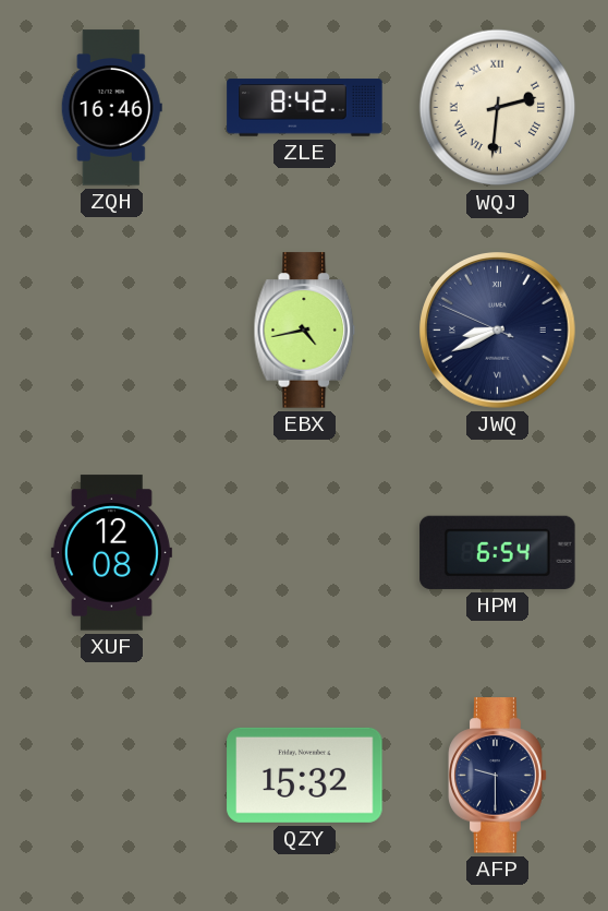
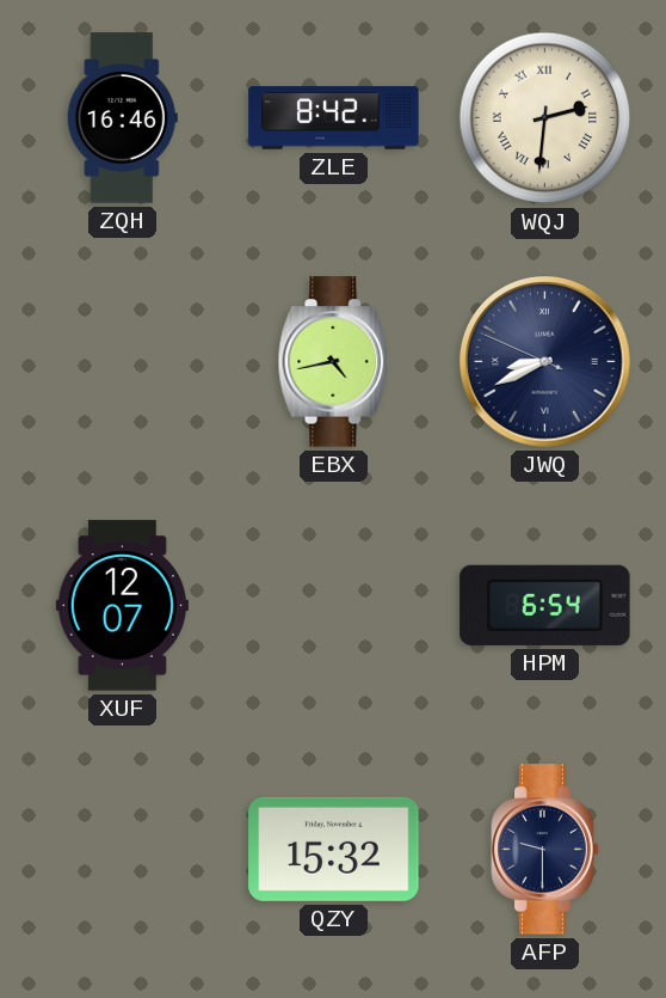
XUF: 12:08 -> 12:07 (122, 606)
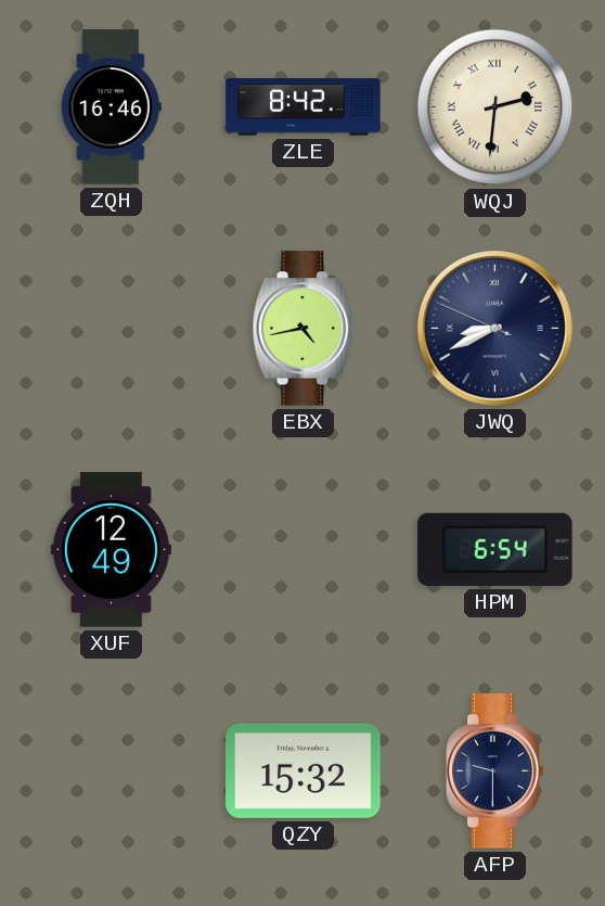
XUF: 12:07 -> 12:49 (111, 550)
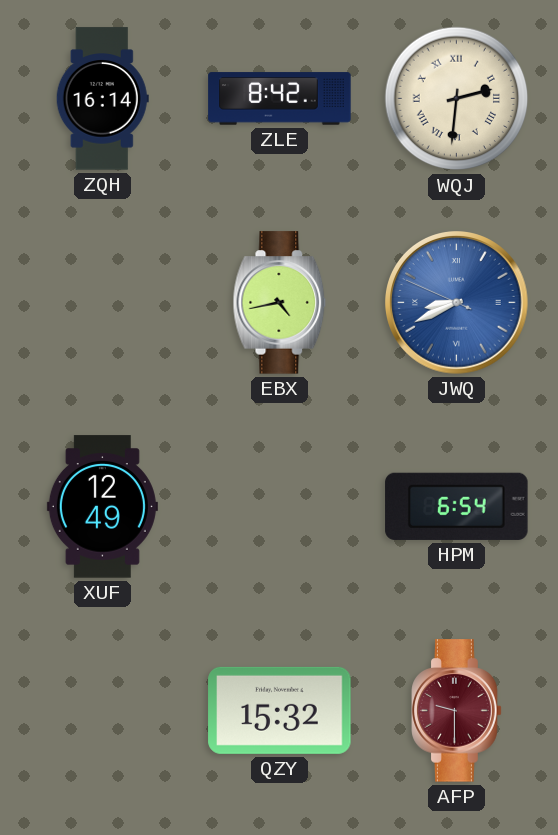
ZQH: 16:46 -> 16:14 (102, 99)
JWQ dial: navy -> blue (457, 303)
AFP dial: navy -> burgundy (457, 711)
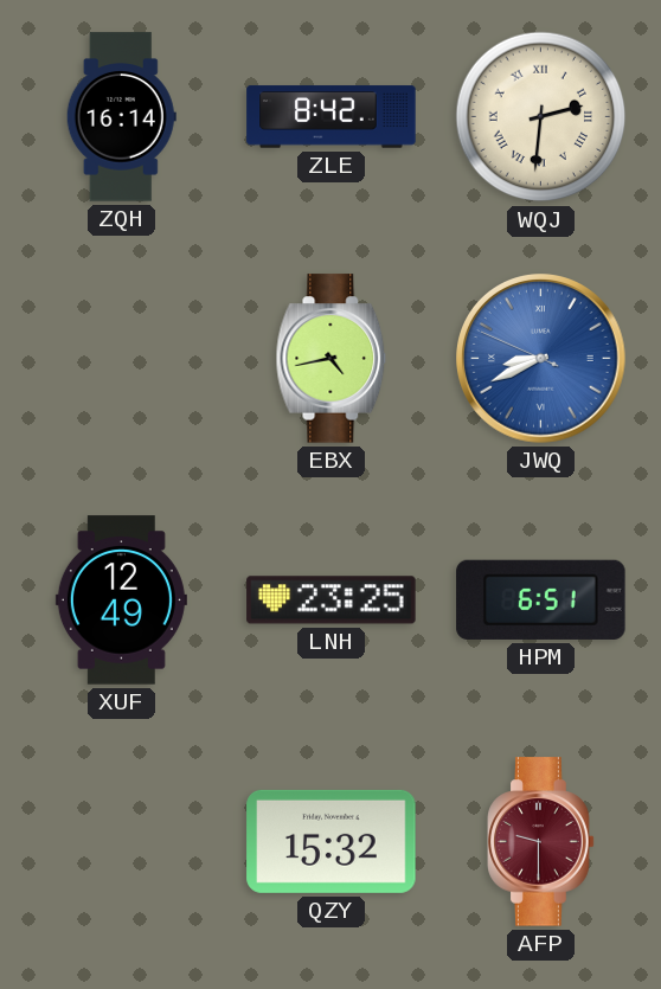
LNH: none -> 23:25 (332, 601)
HPM: 6:54 -> 6:51 (541, 599)
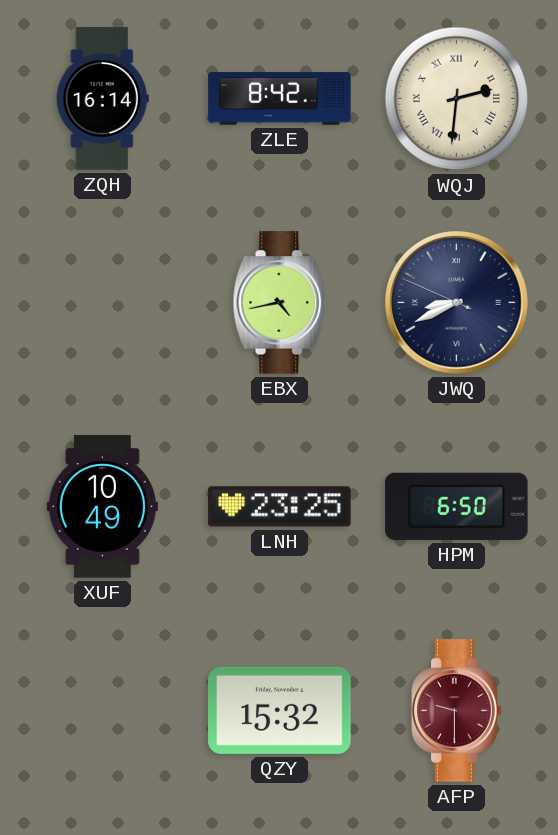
JWQ dial: blue -> navy (457, 303)
XUF: 12:49 -> 10:49 (102, 507)
HPM: 6:51 -> 6:50 (457, 506)
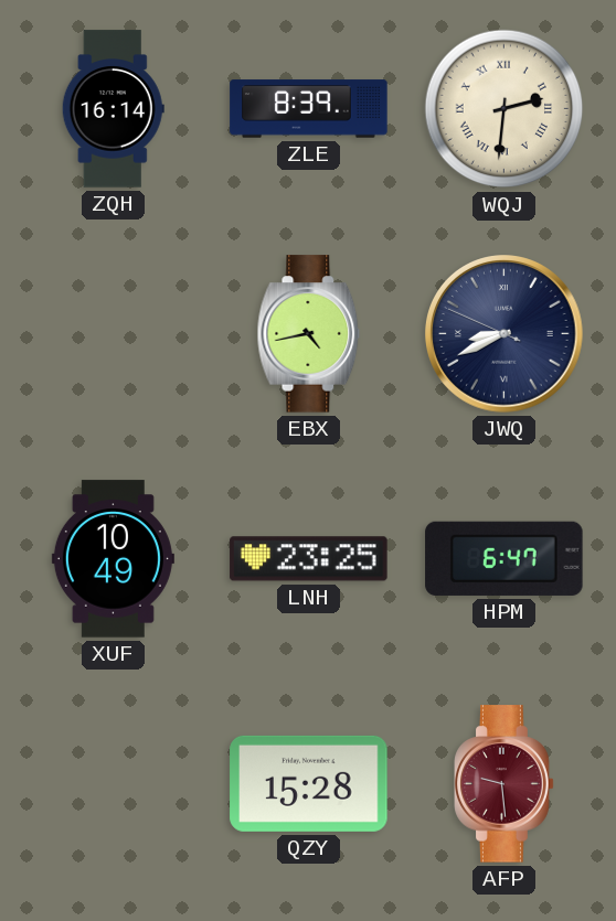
ZLE: 8:42 -> 8:39 (309, 109)
HPM: 6:50 -> 6:47 (505, 558)
QZY: 15:32 -> 15:28 (309, 783)
AFP: 9:30 -> 9:29 (505, 784)
